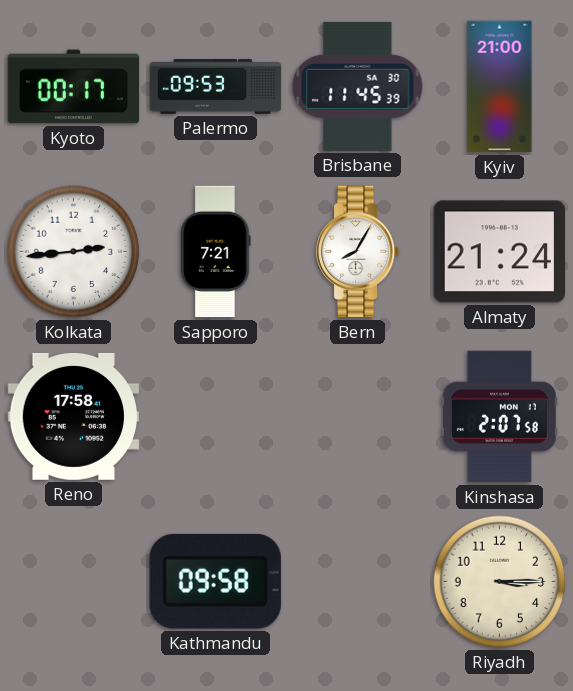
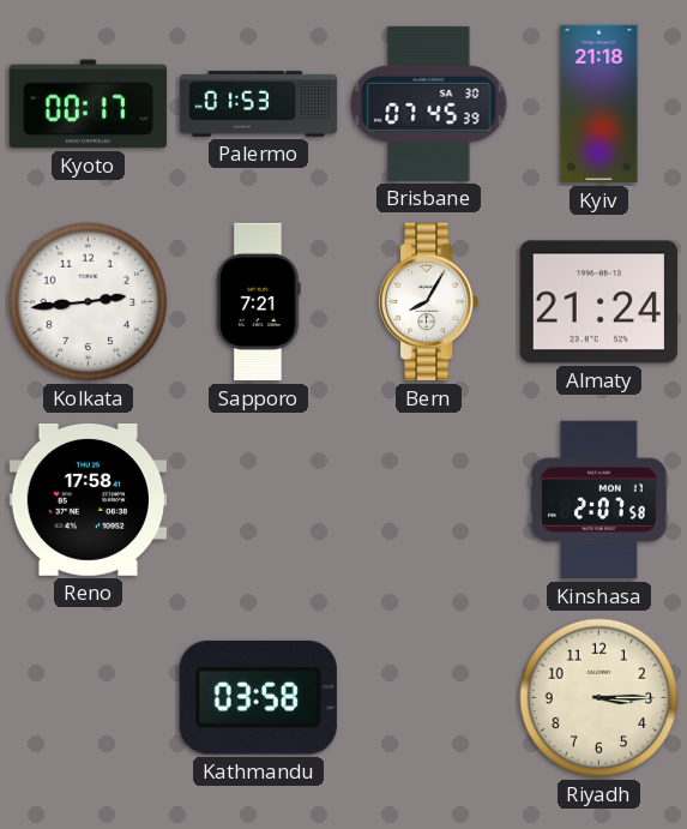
Palermo: 09:53 -> 01:53 (259, 104)
Brisbane: 11:45 -> 07:45 (429, 103)
Kyiv: 21:00 -> 21:18 (599, 104)
Kathmandu: 09:58 -> 03:58 (258, 697)
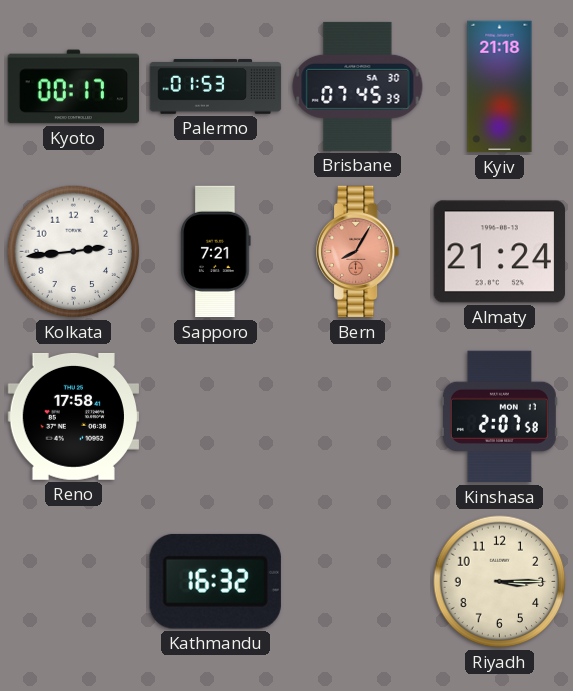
Bern dial: white -> salmon (358, 252)
Kathmandu: 03:58 -> 16:32 (215, 581)
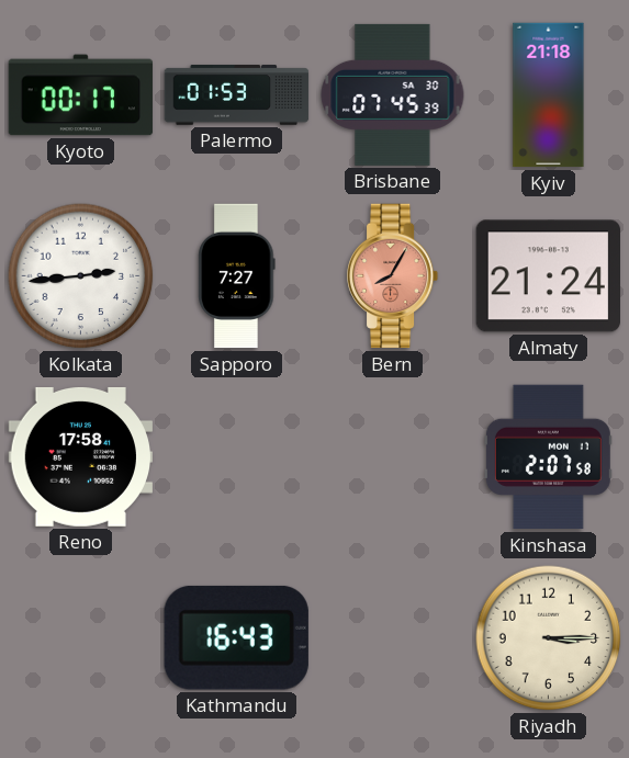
Sapporo: 7:21 -> 7:27 (237, 276)
Kathmandu: 16:32 -> 16:43 (236, 637)
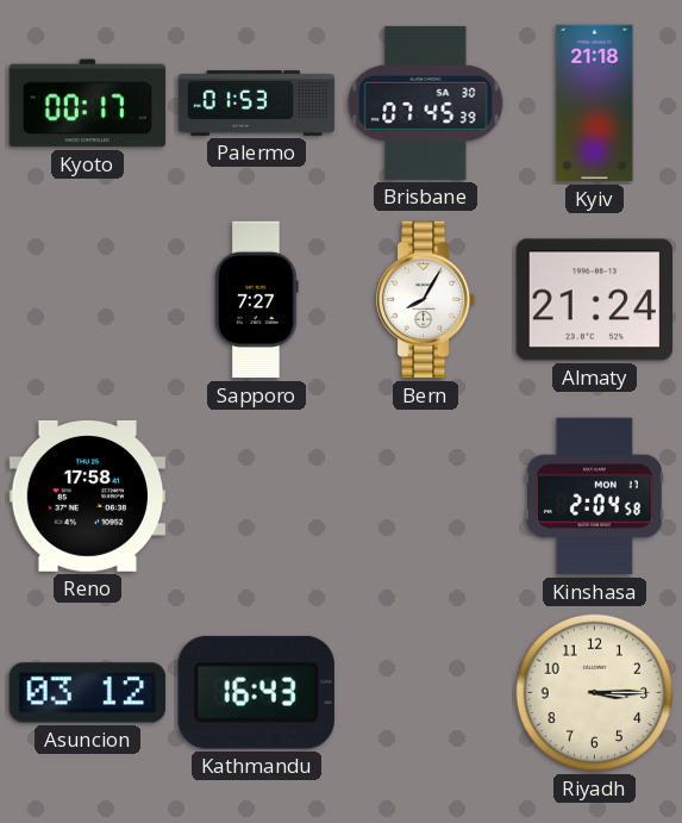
Kolkata: 2:44 -> none (81, 276)
Bern dial: salmon -> white (426, 300)
Kinshasa: 2:07 -> 2:04 (594, 497)
Asuncion: none -> 03:12 (87, 693)
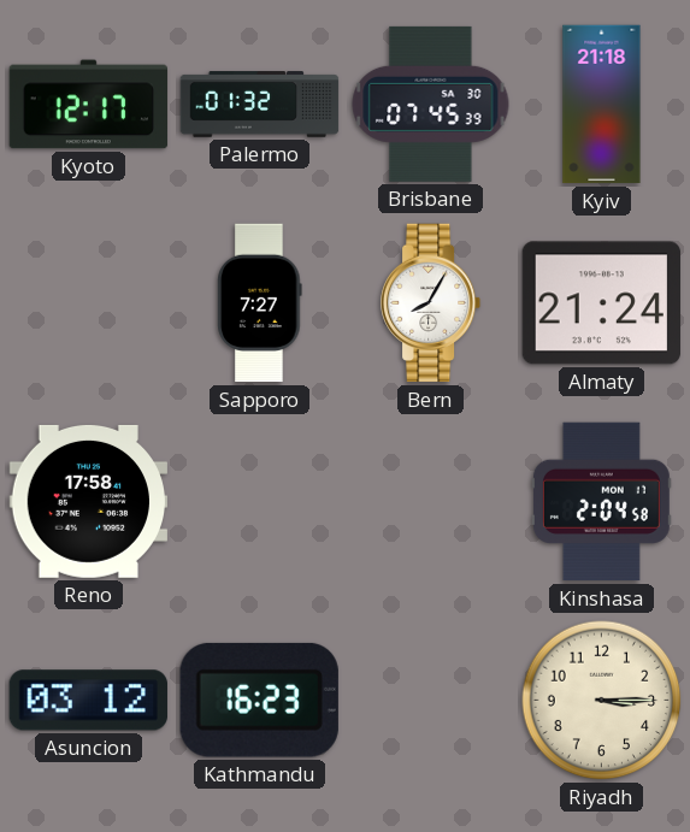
Kyoto: 00:17 -> 12:17 (89, 105)
Palermo: 01:53 -> 01:32 (260, 105)
Kathmandu: 16:43 -> 16:23 (259, 700)
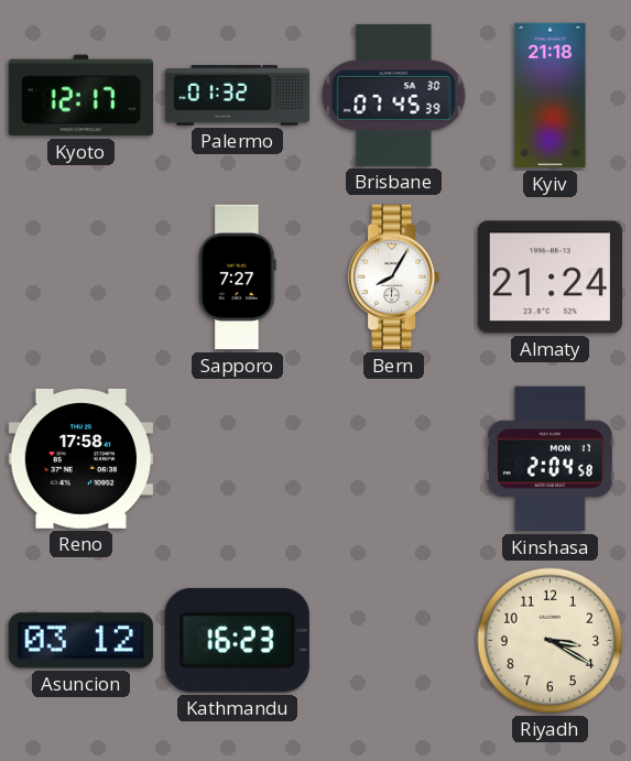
Riyadh: 3:15 -> 3:20 (551, 641)
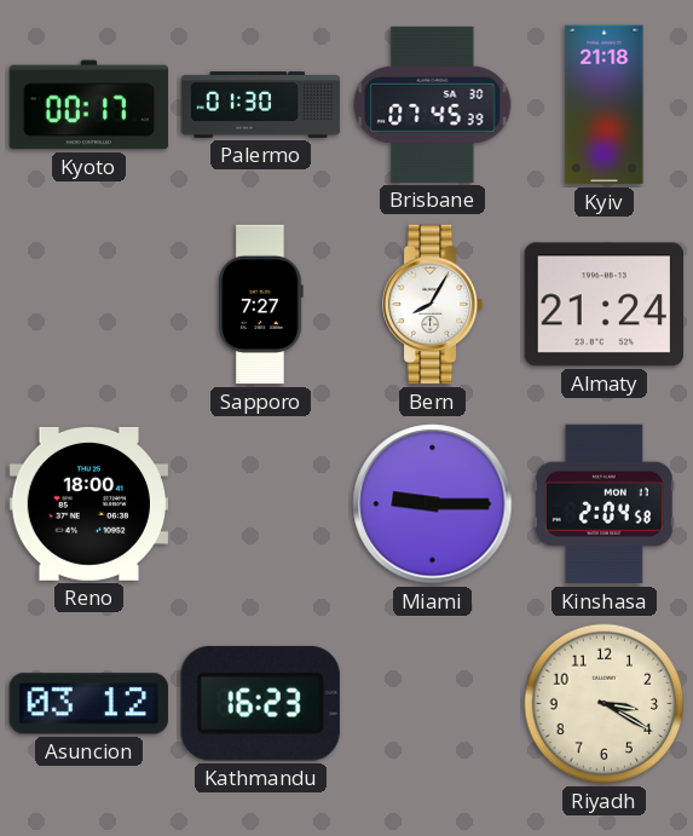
Kyoto: 12:17 -> 00:17 (89, 105)
Palermo: 01:32 -> 01:30 (261, 105)
Reno: 17:58 -> 18:00 (88, 503)
Miami: none -> 9:15 (433, 505)
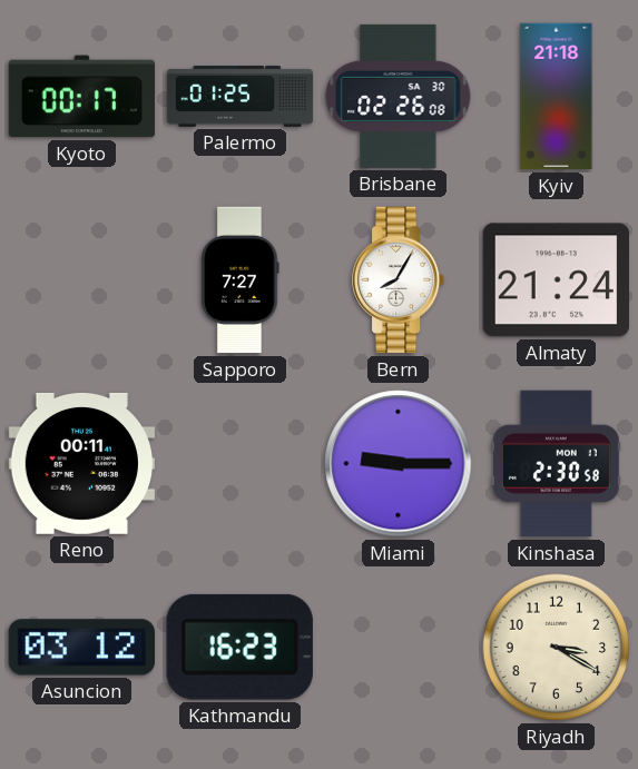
Palermo: 01:30 -> 01:25 (241, 97)
Brisbane: 07:45 -> 02:26 (399, 96)
Reno: 18:00 -> 00:11 (81, 463)
Kinshasa: 2:04 -> 2:30 (556, 464)
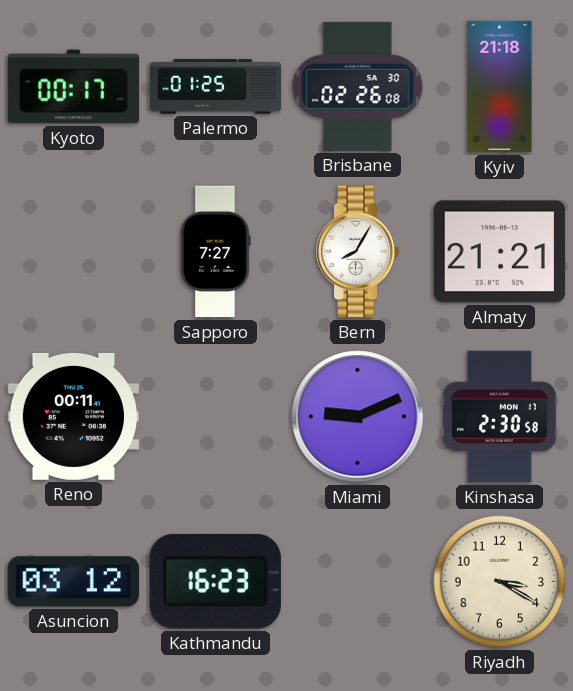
Almaty: 21:24 -> 21:21 (499, 252)
Miami: 9:15 -> 9:11 (358, 417)
